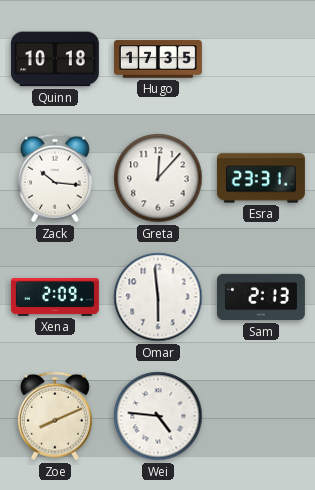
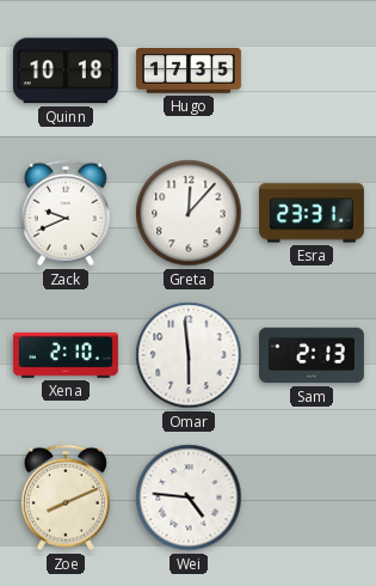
Zack: 10:16 -> 9:41 (66, 213)
Xena: 2:09 -> 2:10 (66, 355)
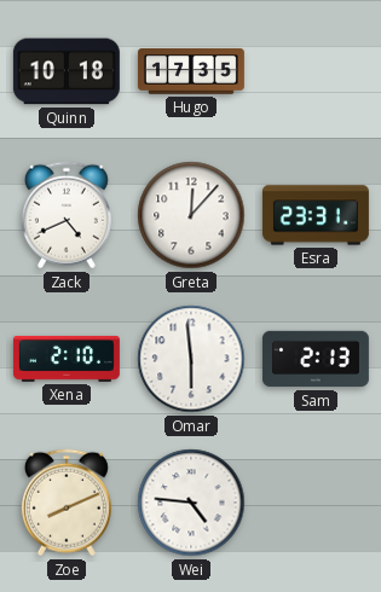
Zack: 9:41 -> 4:41 (67, 215)
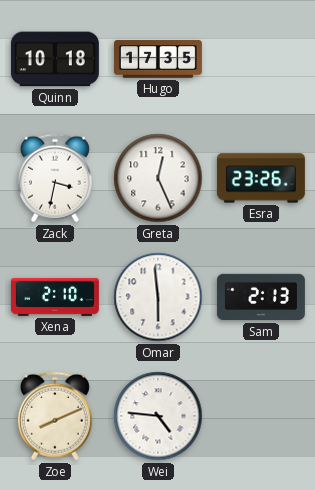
Zack: 4:41 -> 3:32 (55, 178)
Greta: 12:07 -> 12:26 (158, 178)
Esra: 23:31 -> 23:26 (261, 178)
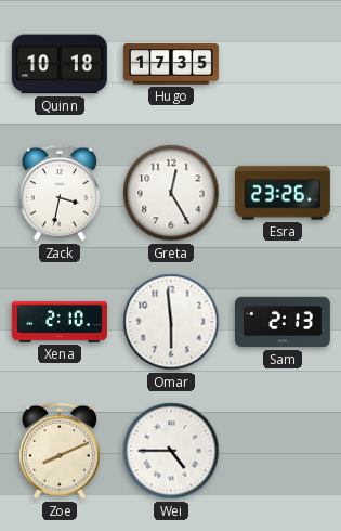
Greta: 12:26 -> 12:25 (171, 193)
Wei: 4:46 -> 4:45 (171, 451)
